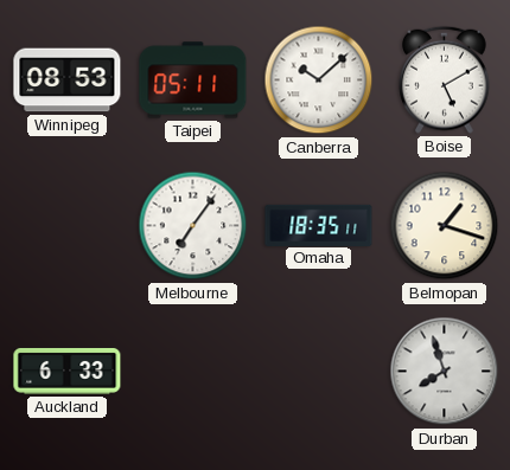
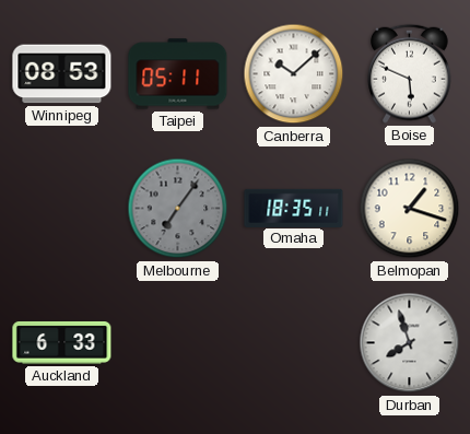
Boise: 5:10 -> 5:49 (410, 73)
Melbourne dial: white -> grey (178, 209)
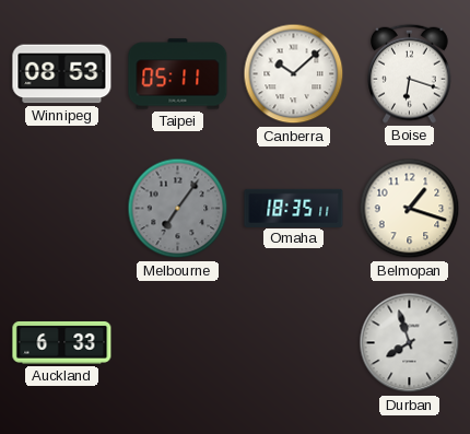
Boise: 5:49 -> 6:18 (410, 73)
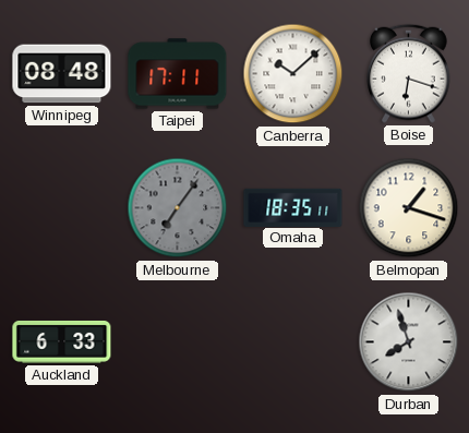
Winnipeg: 08:53 -> 08:48 (62, 74)
Taipei: 05:11 -> 17:11 (178, 74)
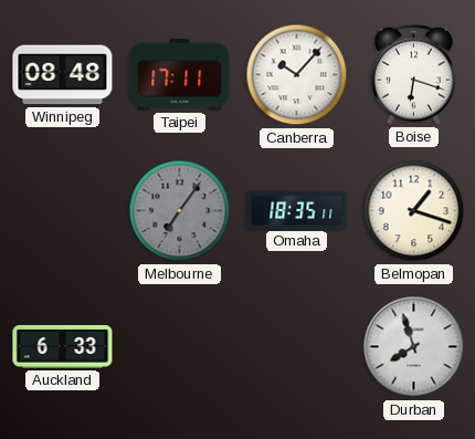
Canberra: 10:08 -> 10:07 (297, 75)
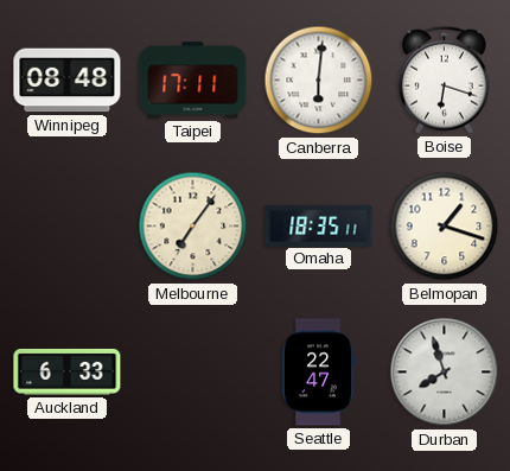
Canberra: 10:07 -> 6:01 (319, 81)
Melbourne dial: grey -> cream (193, 227)
Seattle: none -> 22:47 (318, 373)
